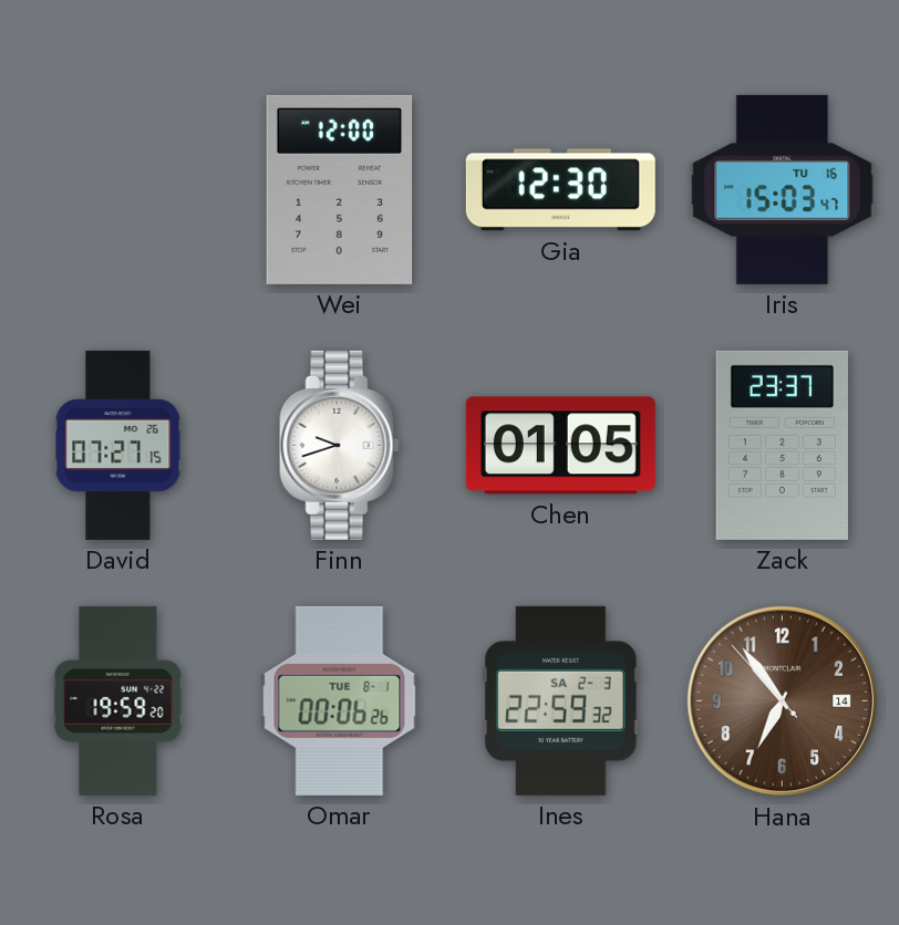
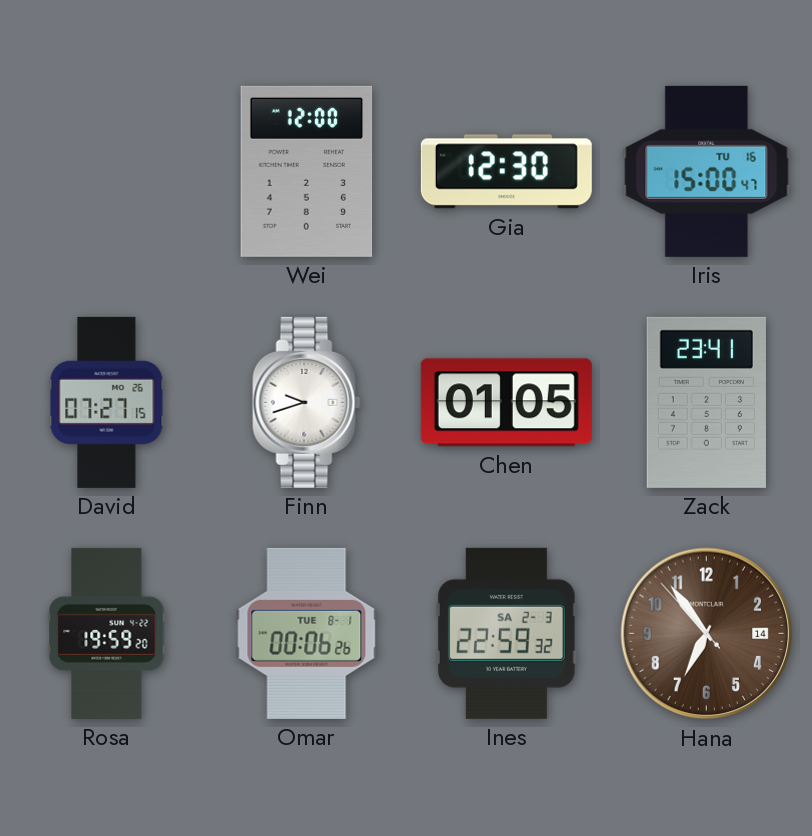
Iris: 15:03 -> 15:00 (707, 171)
Zack: 23:37 -> 23:41 (706, 402)
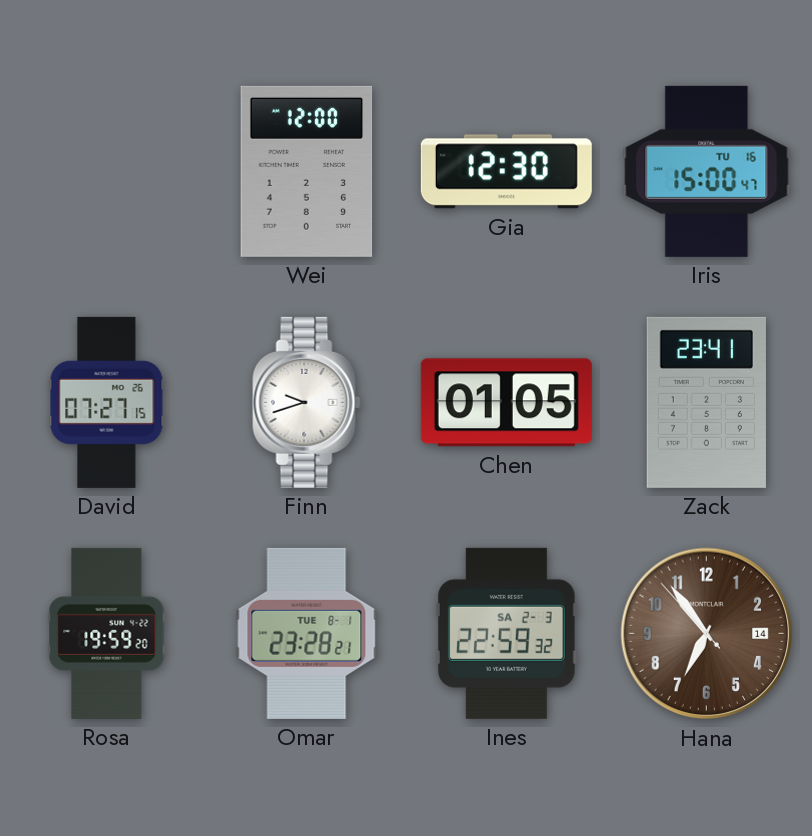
Omar: 00:06 -> 23:28 (307, 633)
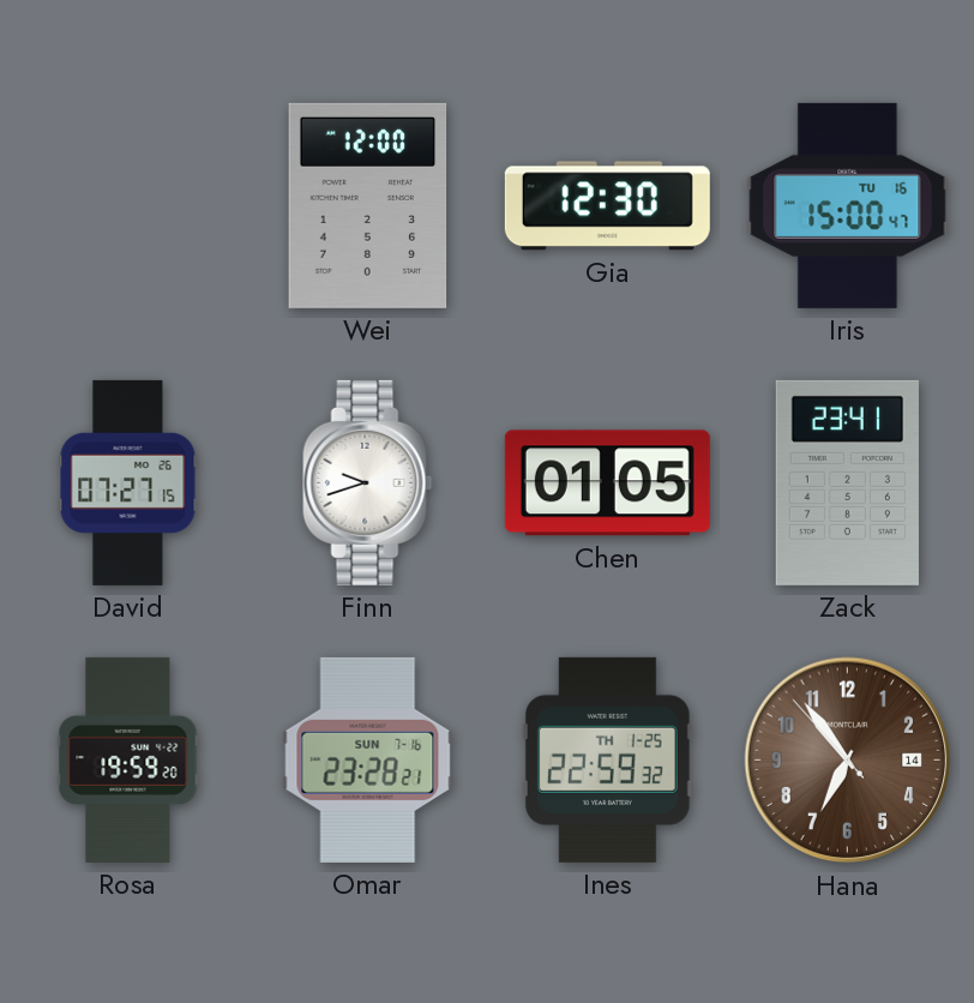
Omar date: TUE 8-1 -> SUN 7-16 (368, 759)
Ines date: SA 2-3 -> TH 1-25 (607, 759)
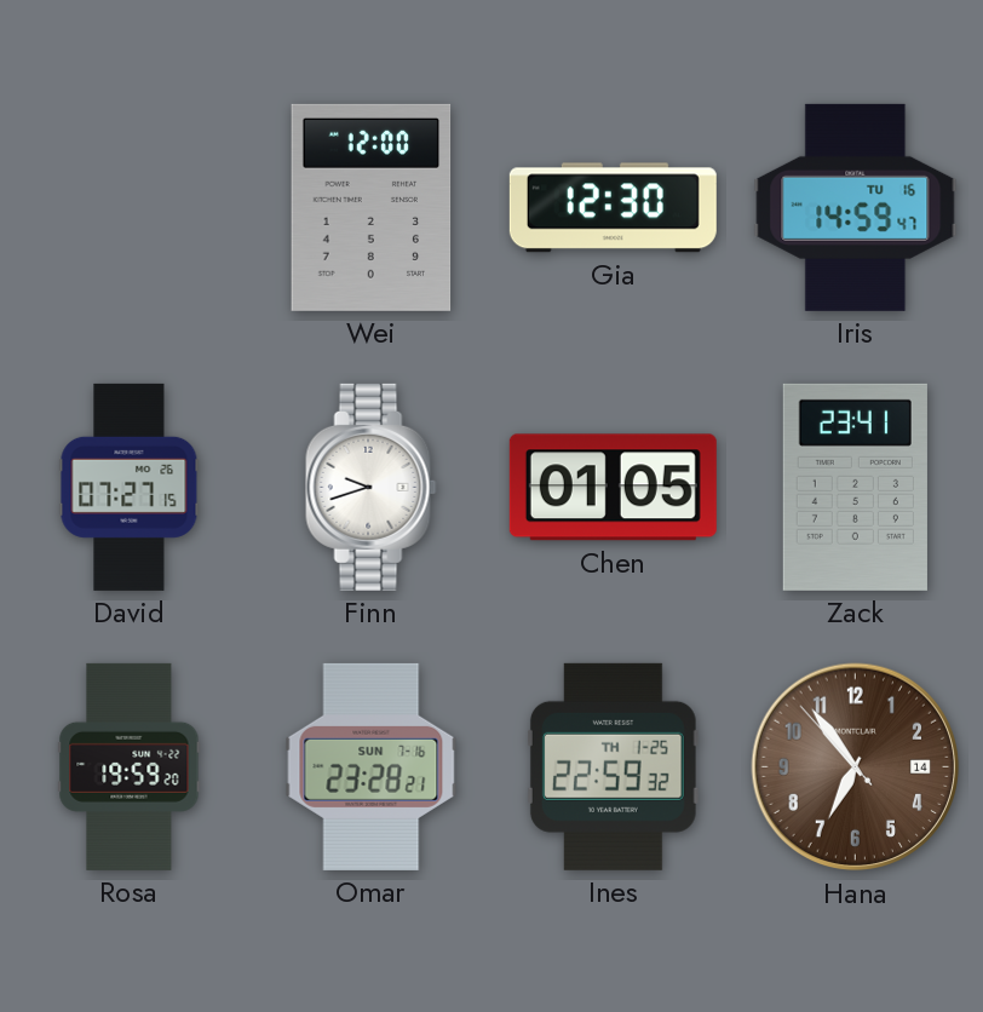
Iris: 15:00 -> 14:59 (856, 207)
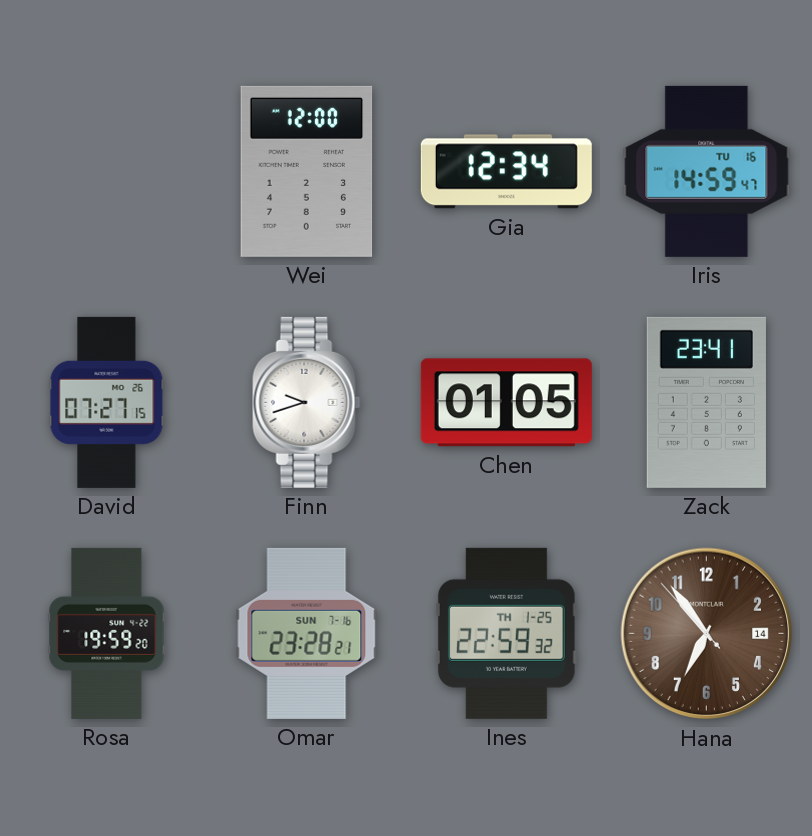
Gia: 12:30 -> 12:34 (506, 172)
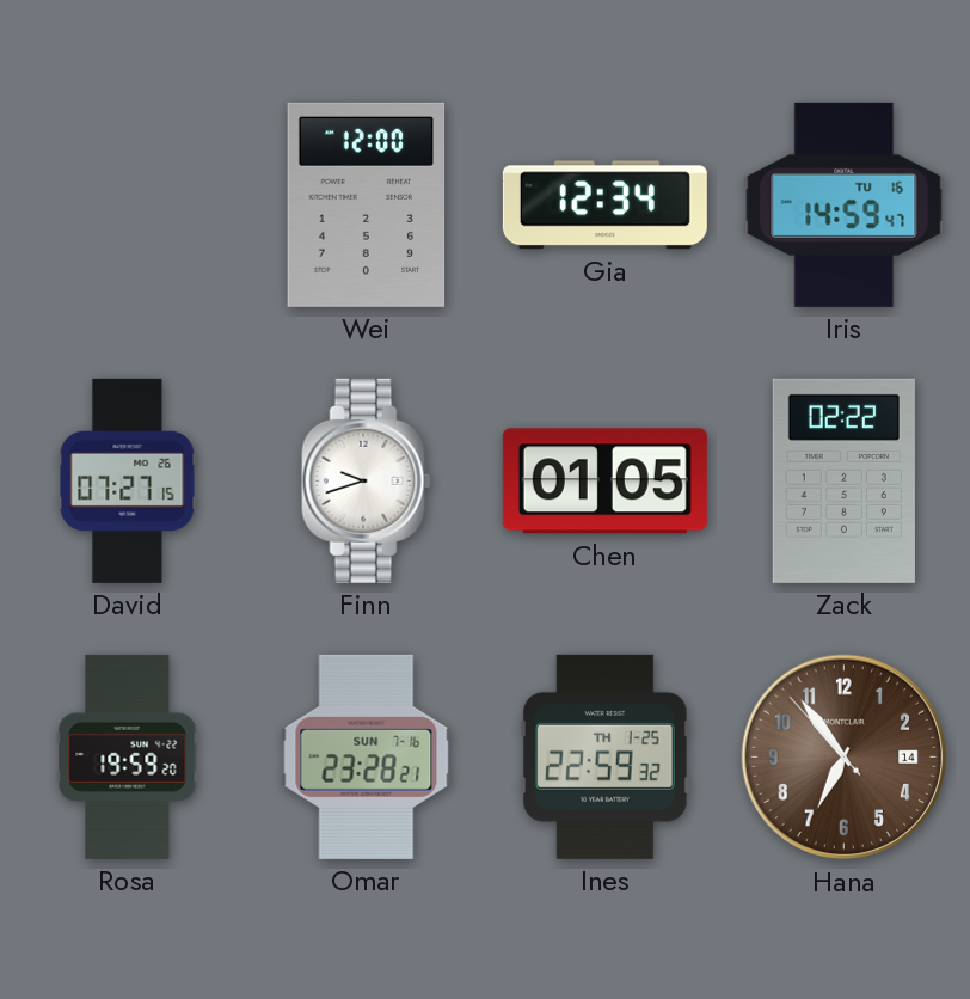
Zack: 23:41 -> 02:22 (843, 480)
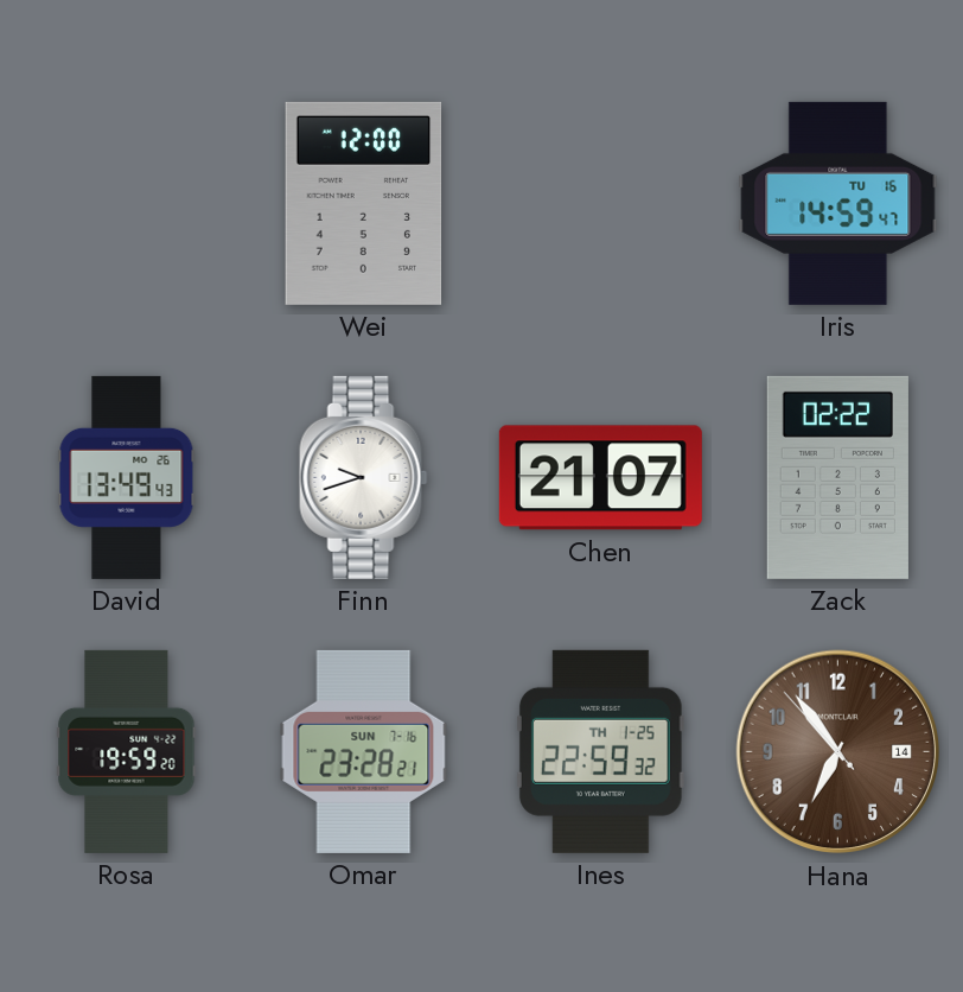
Gia: 12:34 -> none (604, 206)
David: 07:27 -> 13:49 (127, 477)
Chen: 01:05 -> 21:07 (600, 478)
